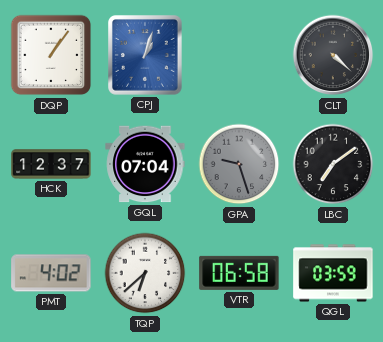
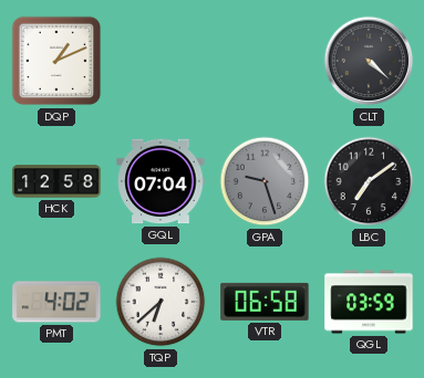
DQP: 1:06 -> 1:11 (56, 61)
CPJ: 1:03 -> none (146, 56)
HCK: 12:37 -> 12:58 (56, 181)
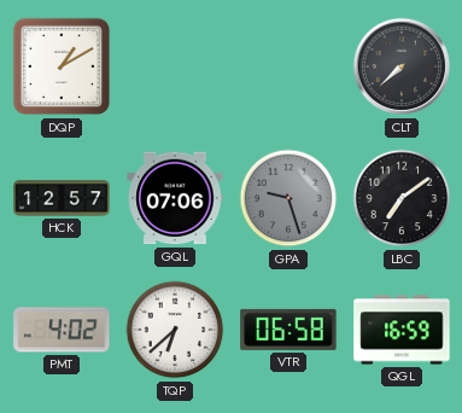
DQP: 1:11 -> 1:10 (62, 66)
CLT: 4:22 -> 7:38 (402, 66)
HCK: 12:58 -> 12:57 (62, 198)
GQL: 07:04 -> 07:06 (175, 198)
QGL: 03:59 -> 16:59 (402, 330)
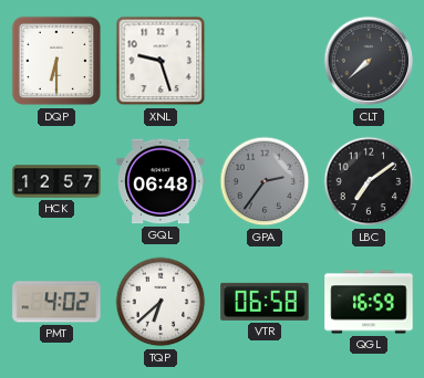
DQP: 1:10 -> 6:30 (56, 61)
XNL: none -> 9:27 (161, 61)
GQL: 07:06 -> 06:48 (161, 181)
GPA: 9:27 -> 2:36 (265, 181)
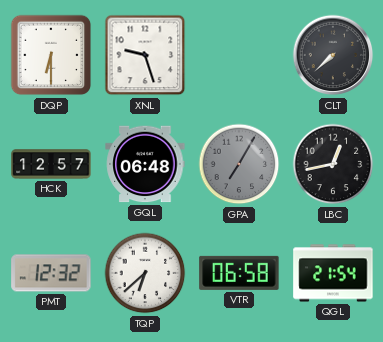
GPA: 2:36 -> 7:05 (239, 164)
LBC: 7:09 -> 12:43 (333, 164)
PMT: 4:02 -> 12:32 (51, 273)
QGL: 16:59 -> 21:54 (333, 273)
